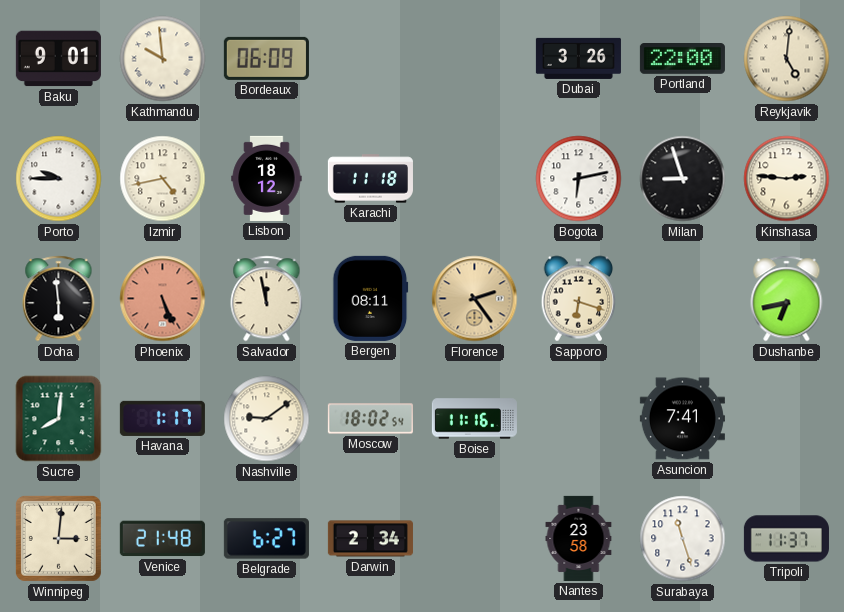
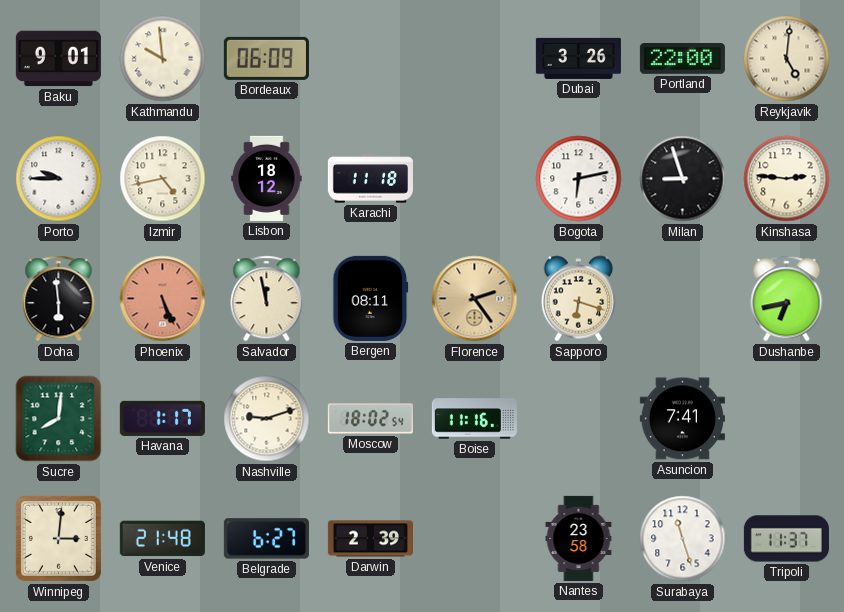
Nashville: 9:09 -> 9:12 (267, 419)
Darwin: 2:34 -> 2:39 (370, 539)
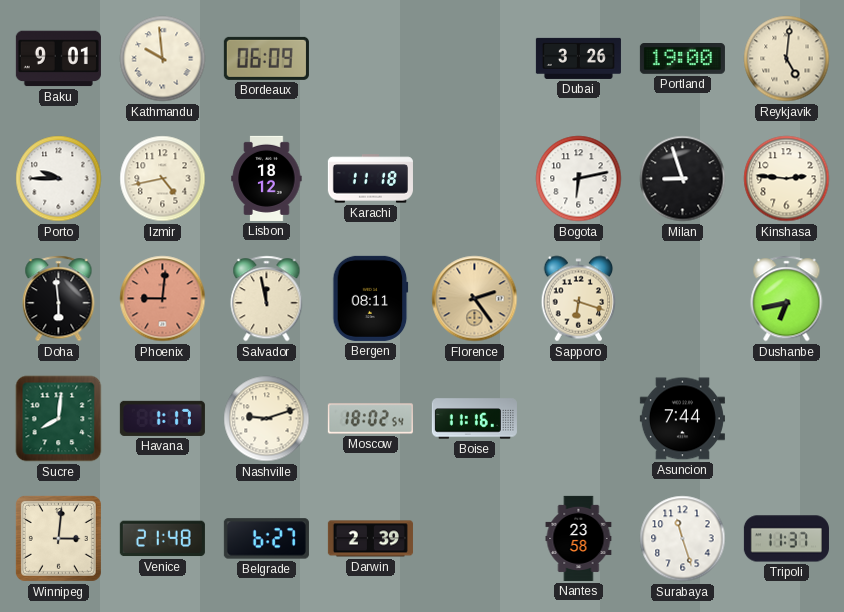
Portland: 22:00 -> 19:00 (682, 59)
Phoenix: 5:26 -> 9:01 (163, 299)
Asuncion: 7:41 -> 7:44 (682, 419)
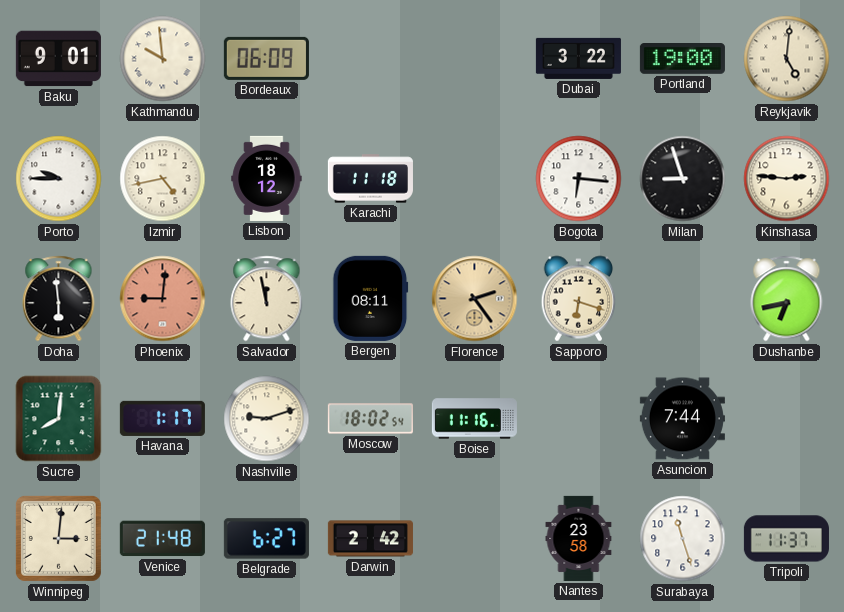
Dubai: 3:26 -> 3:22 (578, 58)
Bogota: 6:13 -> 6:16 (579, 179)
Darwin: 2:39 -> 2:42 (370, 539)
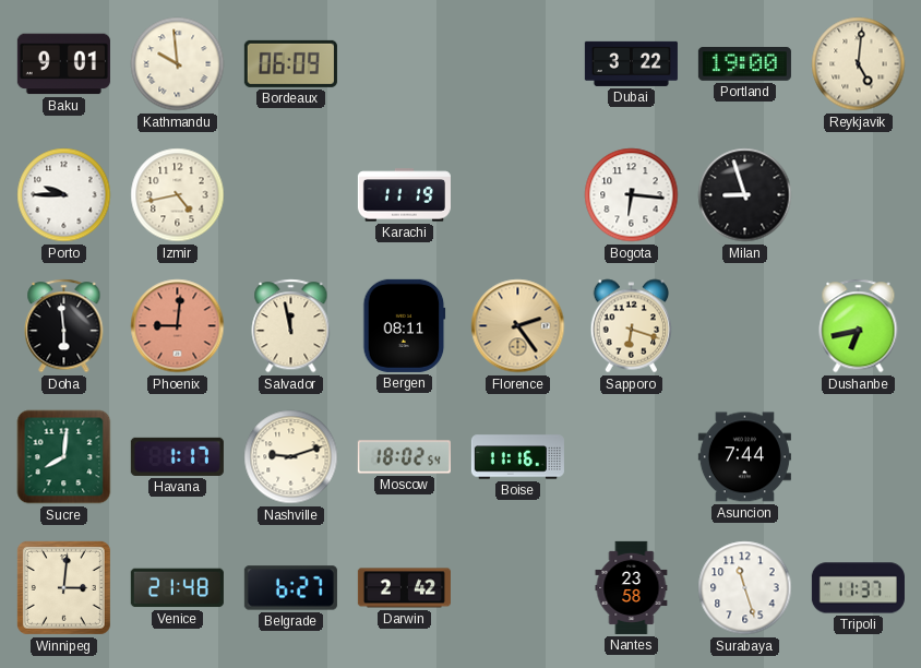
Lisbon: 18:12 -> none (267, 178)
Karachi: 11:18 -> 11:19 (404, 195)
Kinshasa: 2:46 -> none (787, 179)
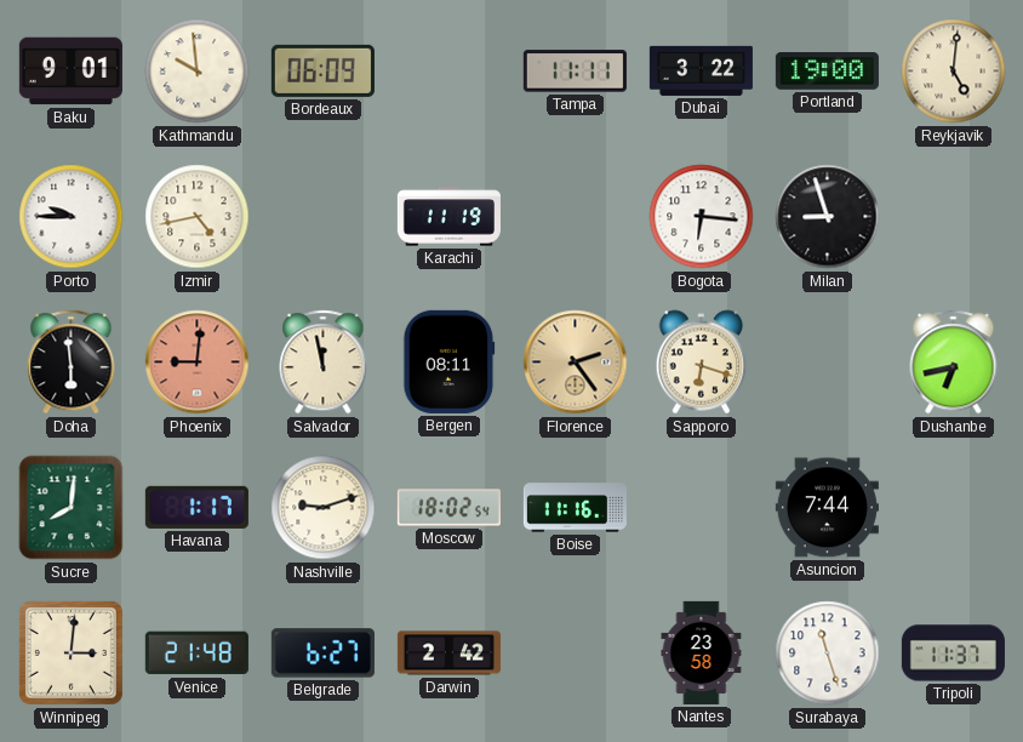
Tampa: none -> 11:11 (575, 72)
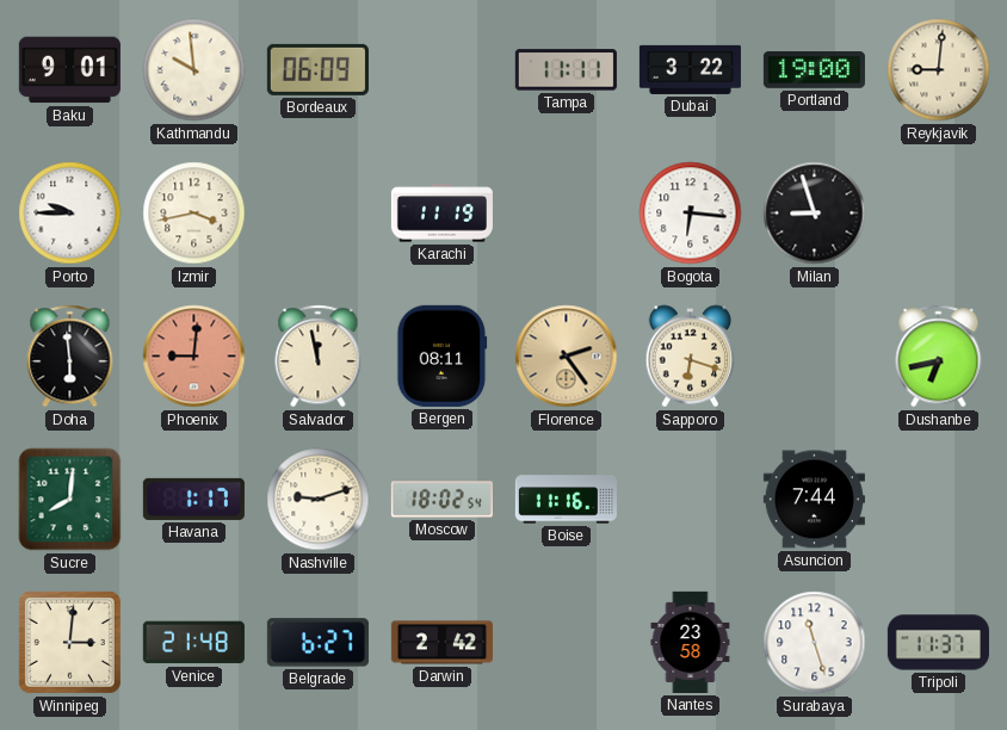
Reykjavik: 5:01 -> 9:01 (939, 70)
Izmir: 4:43 -> 3:43 (194, 214)
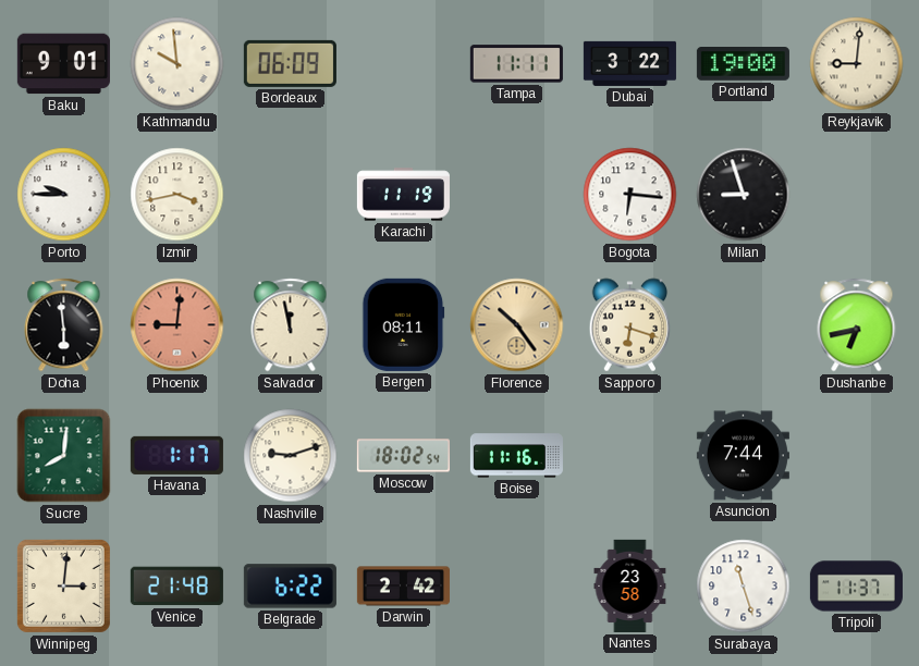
Florence: 2:24 -> 10:24 (517, 325)
Belgrade: 6:27 -> 6:22 (290, 587)
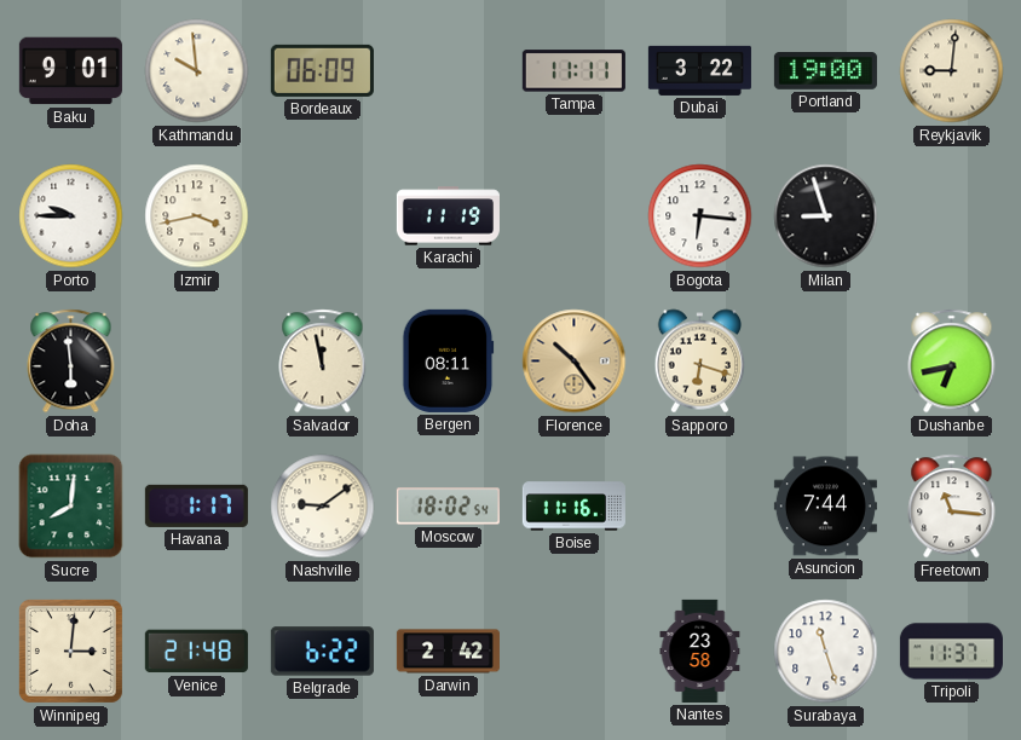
Phoenix: 9:01 -> none (177, 325)
Nashville: 9:12 -> 9:09 (323, 507)
Freetown: none -> 11:16 (952, 507)
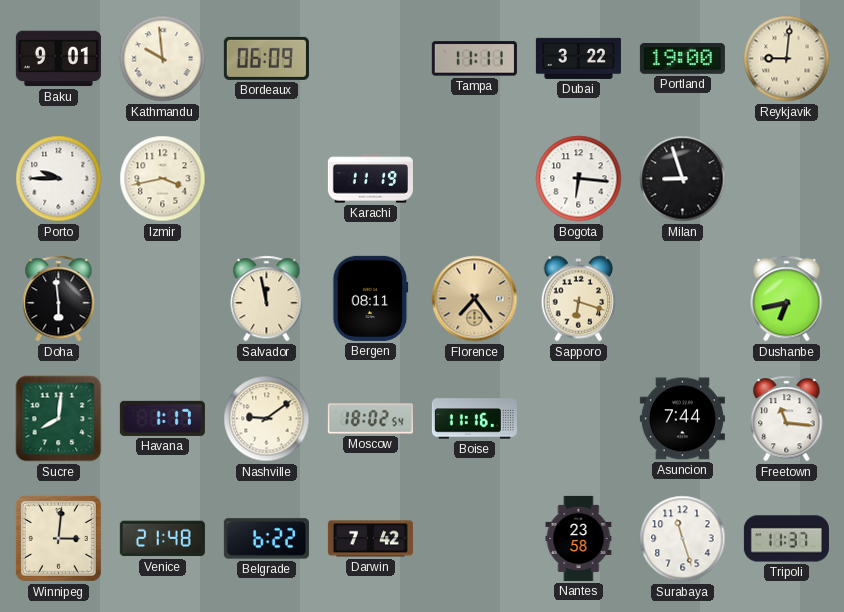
Florence: 10:24 -> 7:24 (475, 299)
Darwin: 2:42 -> 7:42 (370, 539)
